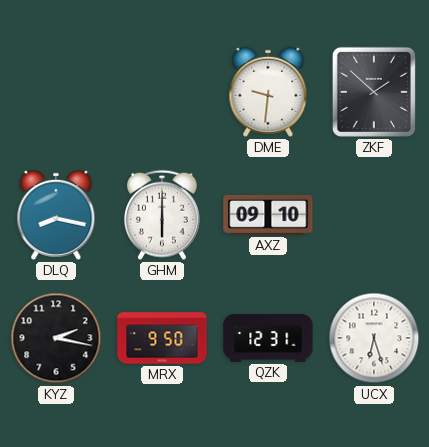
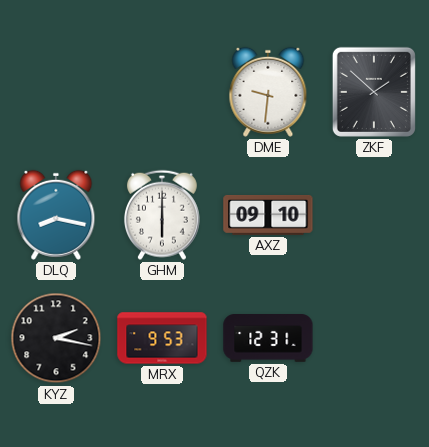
MRX: 9:50 -> 9:53 (162, 338)
UCX: 6:27 -> none (374, 338)
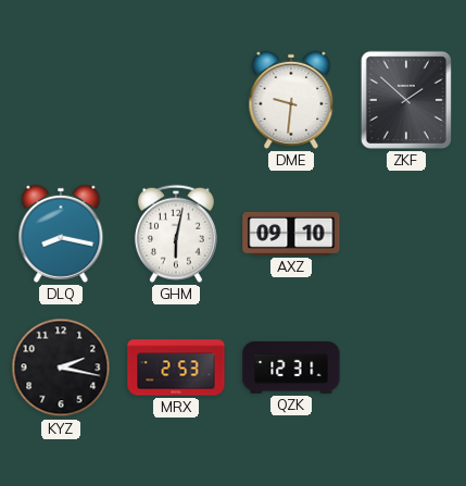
GHM: 6:00 -> 6:02 (176, 234)
MRX: 9:53 -> 2:53 (176, 367)
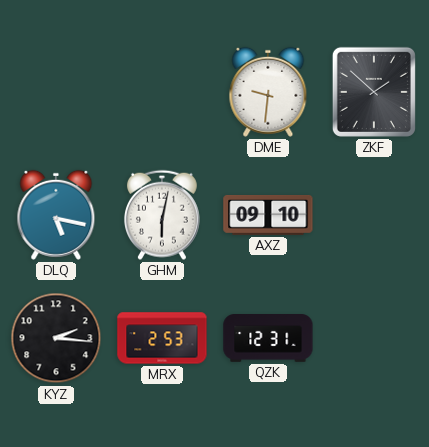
DLQ: 8:17 -> 5:17 (56, 215)
KYZ: 2:17 -> 2:16 (56, 338)
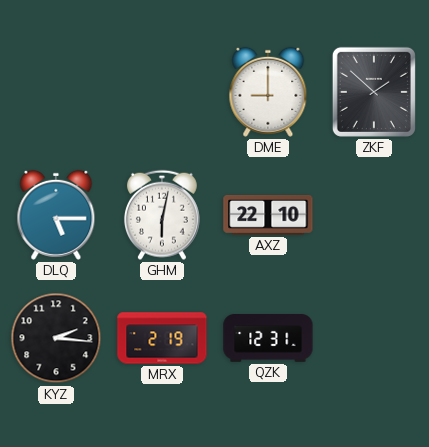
DME: 9:31 -> 9:00 (268, 92)
DLQ: 5:17 -> 5:15 (56, 215)
AXZ: 09:10 -> 22:10 (268, 215)
MRX: 2:53 -> 2:19 (162, 338)
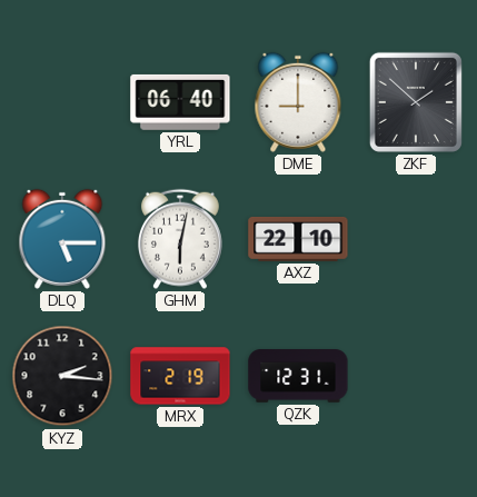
YRL: none -> 06:40 (180, 102)
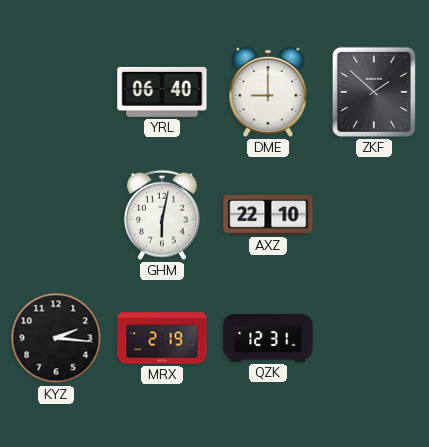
DLQ: 5:15 -> none (62, 239)
